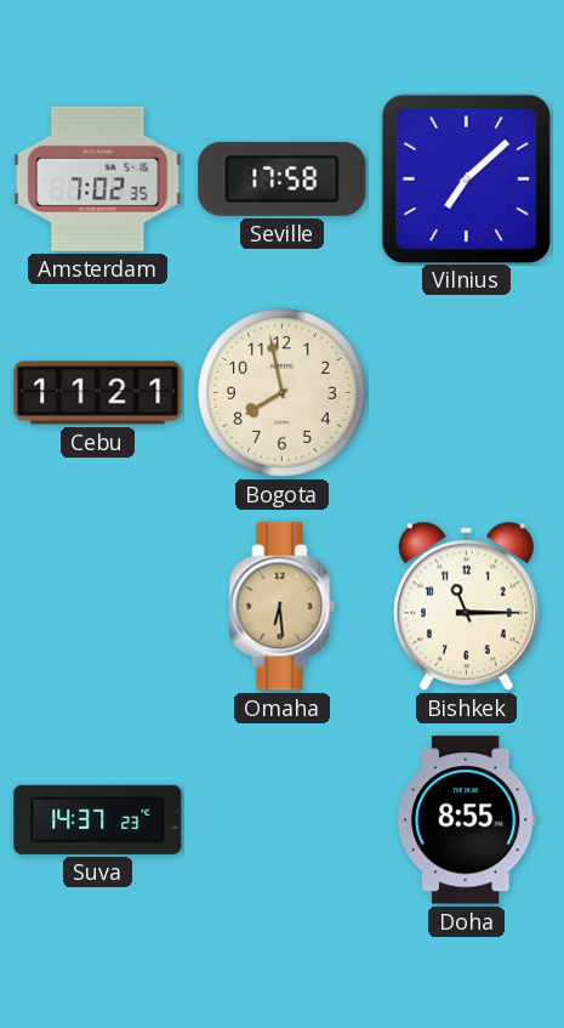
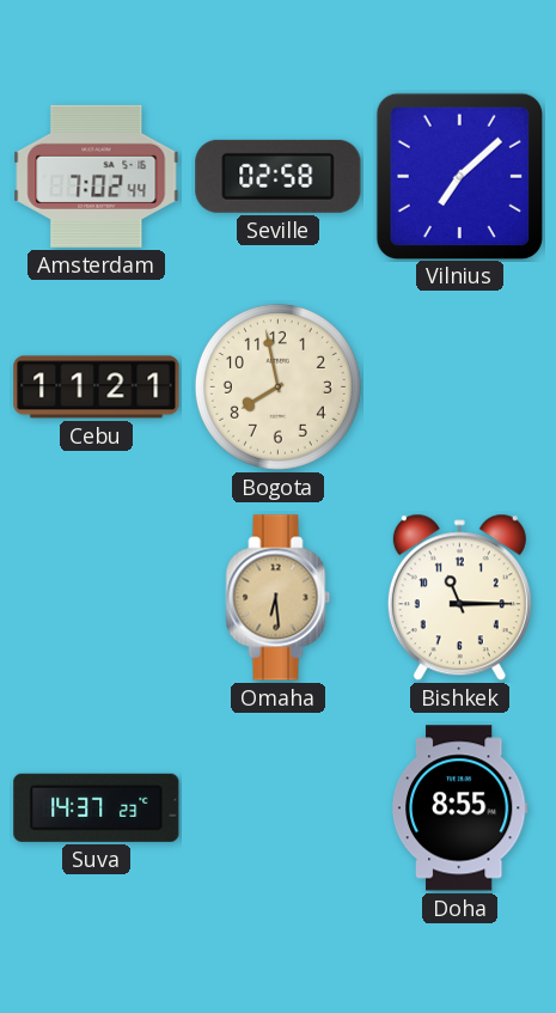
Amsterdam: 7:02:35 -> 7:02:44 (97, 176)
Seville: 17:58 -> 02:58 (279, 176)
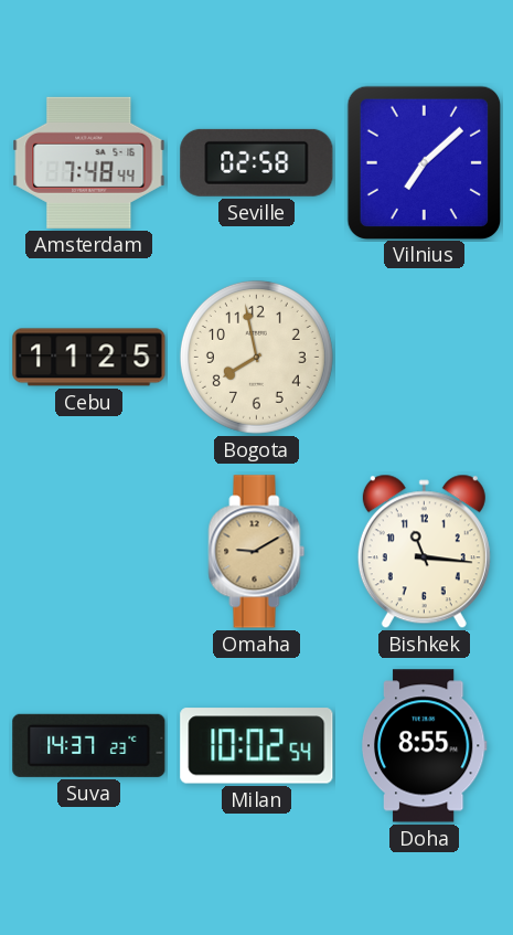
Amsterdam: 7:02 -> 7:48 (89, 162)
Cebu: 11:21 -> 11:25 (89, 358)
Omaha: 6:29 -> 9:10 (257, 552)
Bishkek: 11:15 -> 11:16 (424, 552)
Milan: none -> 10:02 (257, 746)
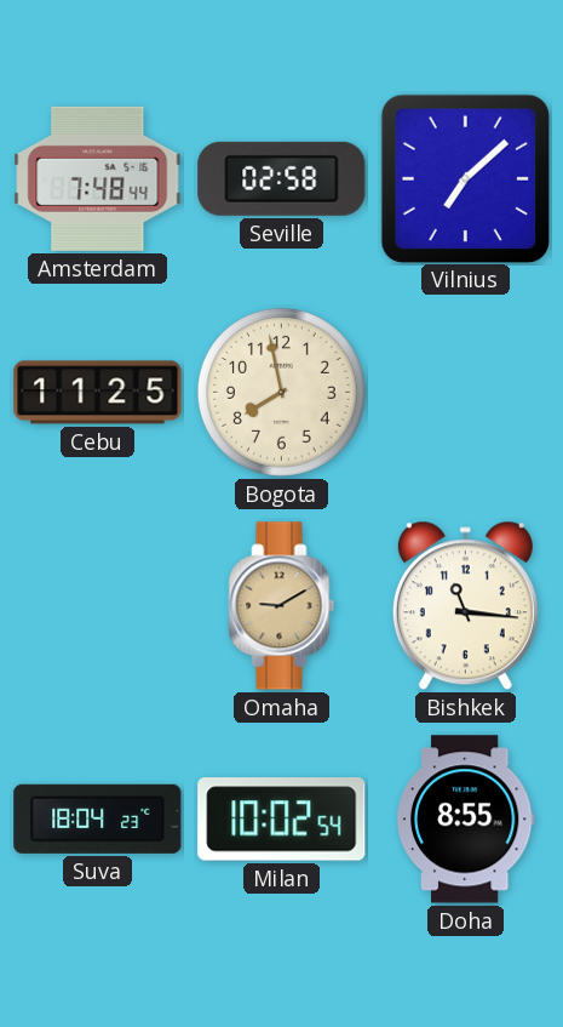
Suva: 14:37 -> 18:04 (98, 818)
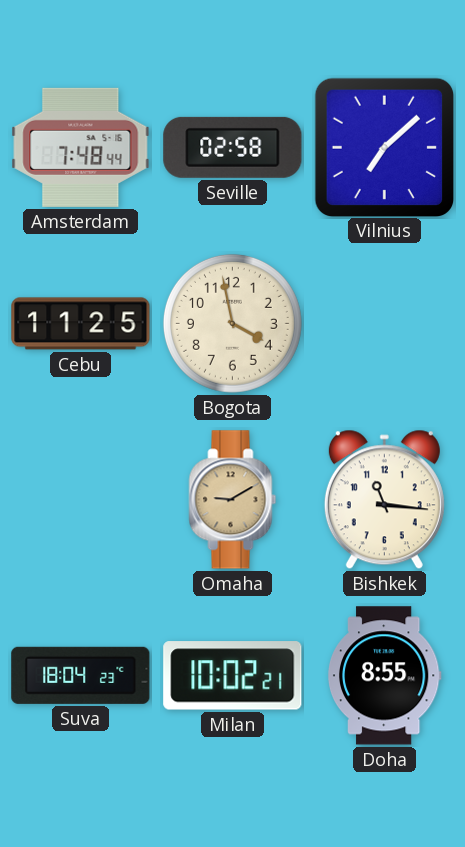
Bogota: 7:58 -> 3:58 (232, 323)
Milan: 10:02:54 -> 10:02:21 (233, 676)
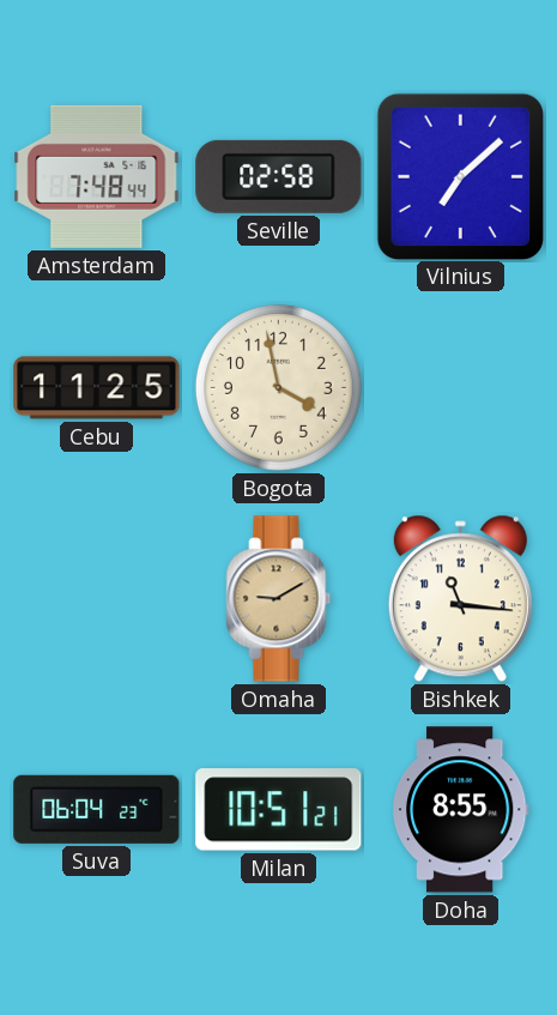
Suva: 18:04 -> 06:04 (97, 809)
Milan: 10:02 -> 10:51 (279, 810)
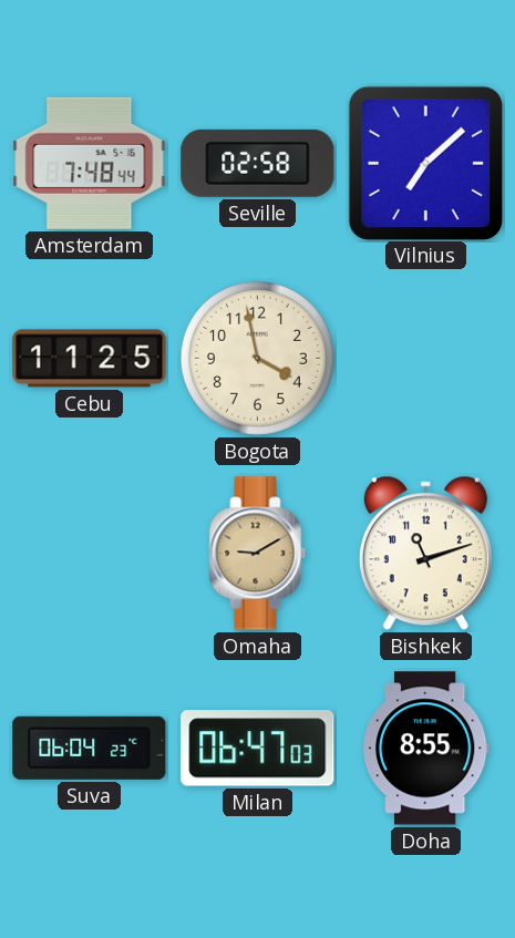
Bishkek: 11:16 -> 11:12 (425, 554)
Milan: 10:51 -> 06:47 (258, 749)
